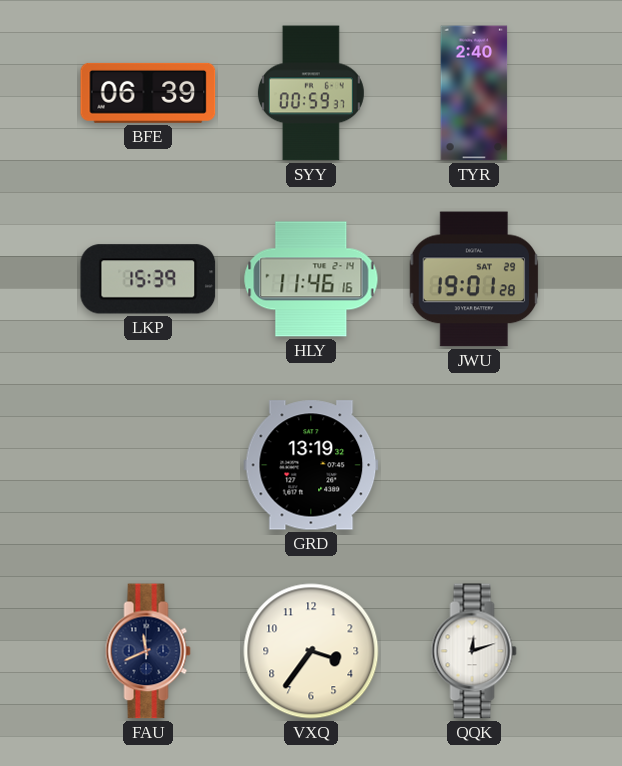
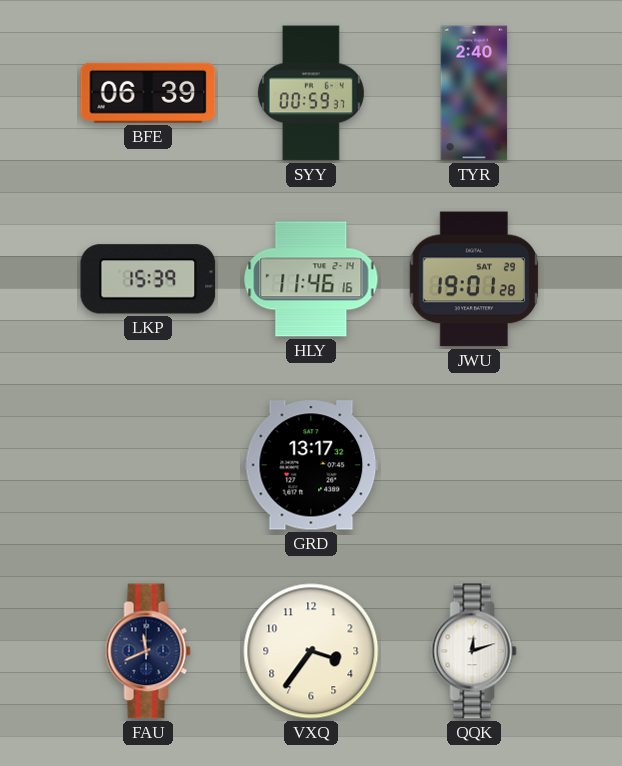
GRD: 13:19 -> 13:17 (311, 465)
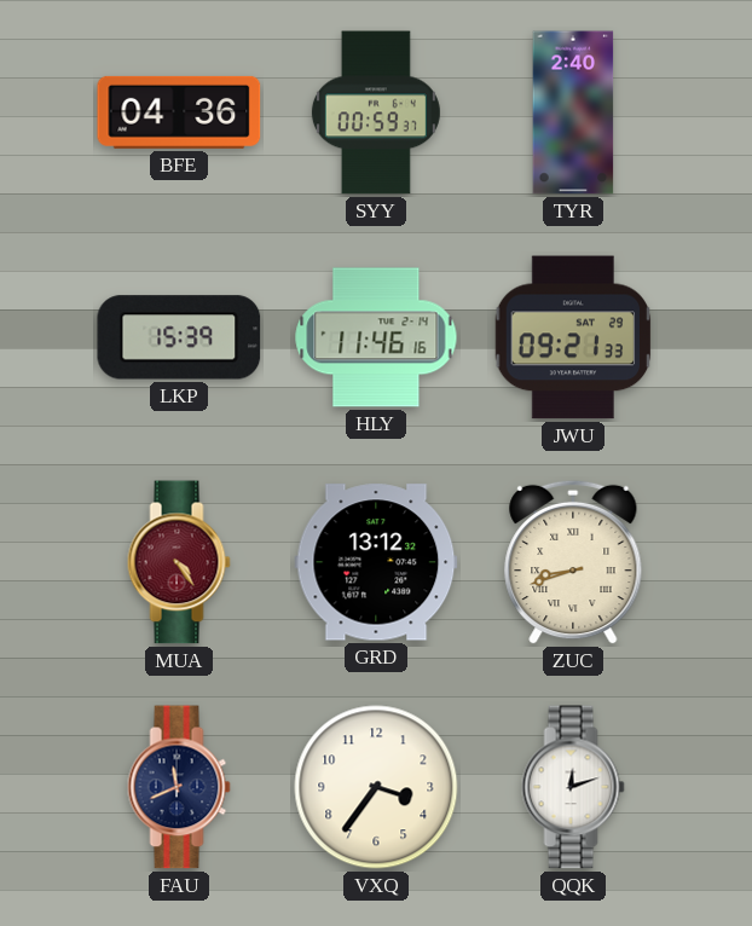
BFE: 06:39 -> 04:36 (179, 112)
JWU: 19:01 -> 09:21 (573, 337)
MUA: none -> 4:24 (179, 562)
GRD: 13:17 -> 13:12 (376, 562)
ZUC: none -> 8:42 (573, 562)
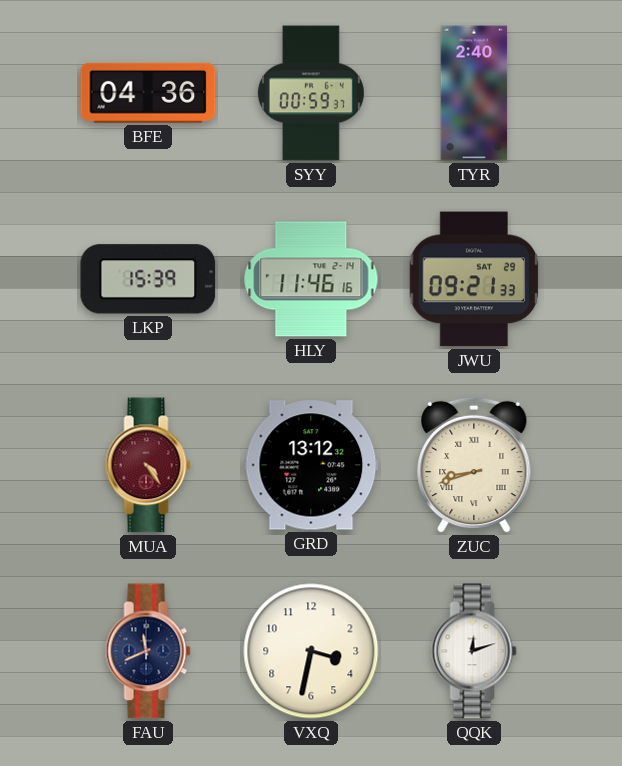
VXQ: 3:36 -> 3:32 (311, 651)
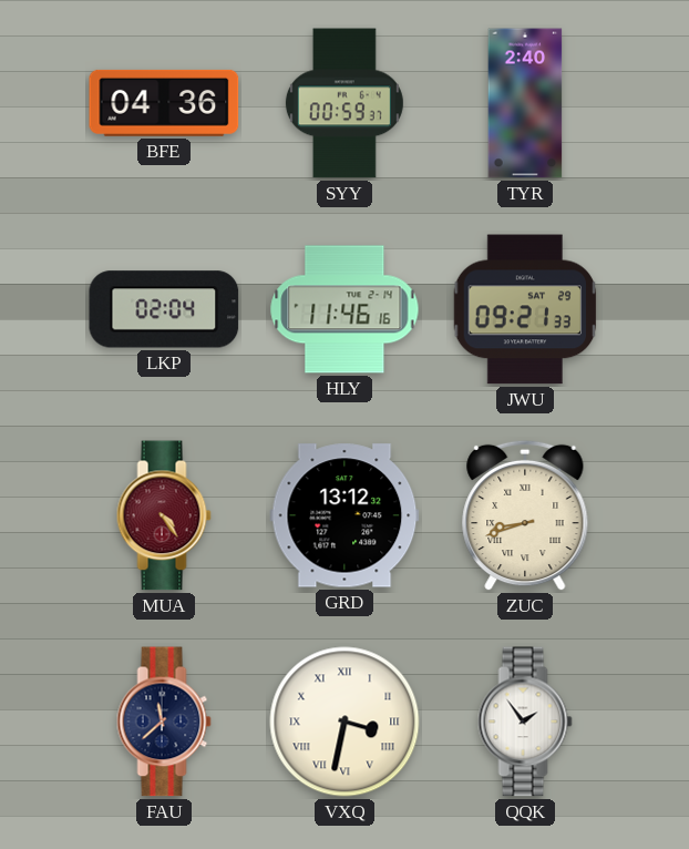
LKP: 15:39 -> 02:04 (164, 309)
FAU: 11:41 -> 11:38 (164, 722)
VXQ numerals: Arabic -> Roman (344, 722)
QQK: 12:12 -> 1:54 (525, 722)
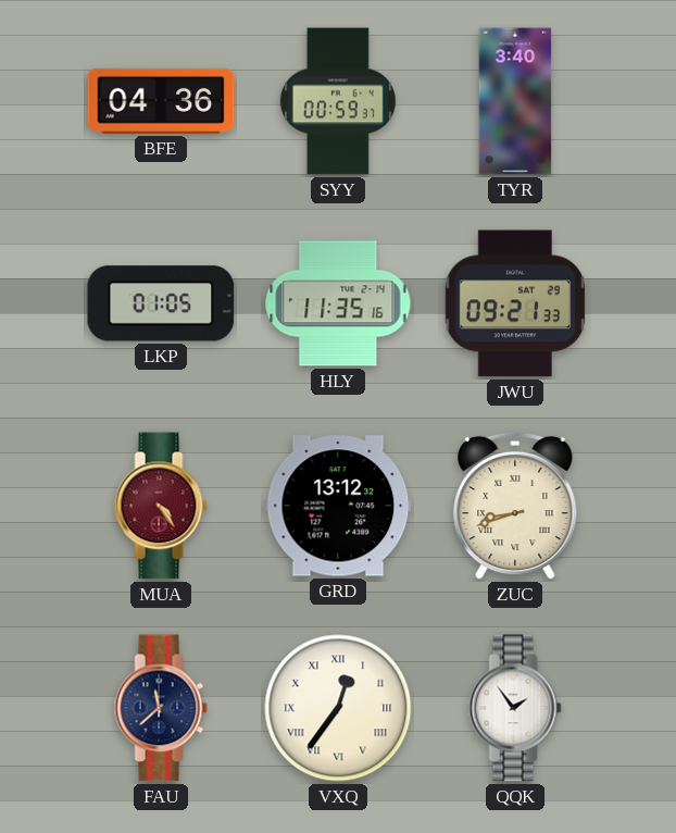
TYR: 2:40 -> 3:40 (515, 101)
LKP: 02:04 -> 01:05 (161, 303)
HLY: 11:46 -> 11:35 (338, 303)
VXQ: 3:32 -> 12:36 (338, 708)
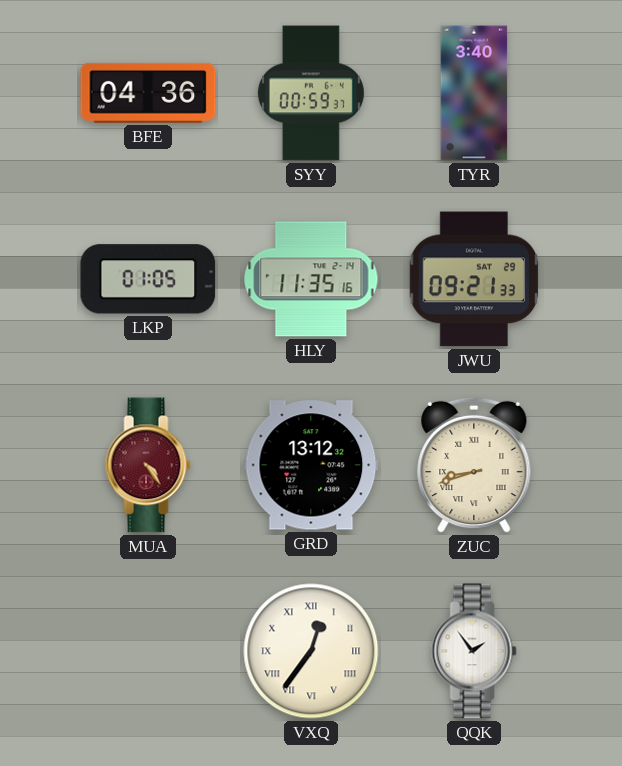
FAU: 11:38 -> none (161, 708)
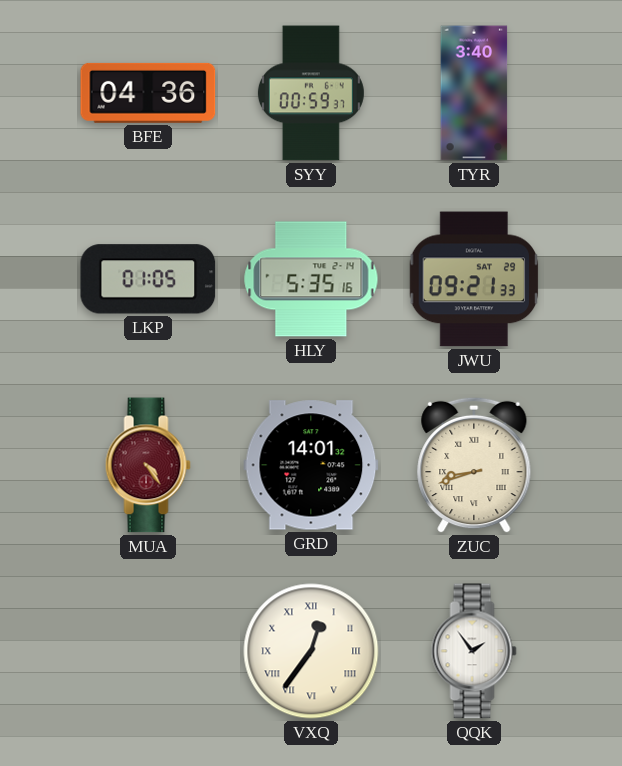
HLY: 11:35 -> 5:35 (311, 279)
GRD: 13:12 -> 14:01 (311, 465)
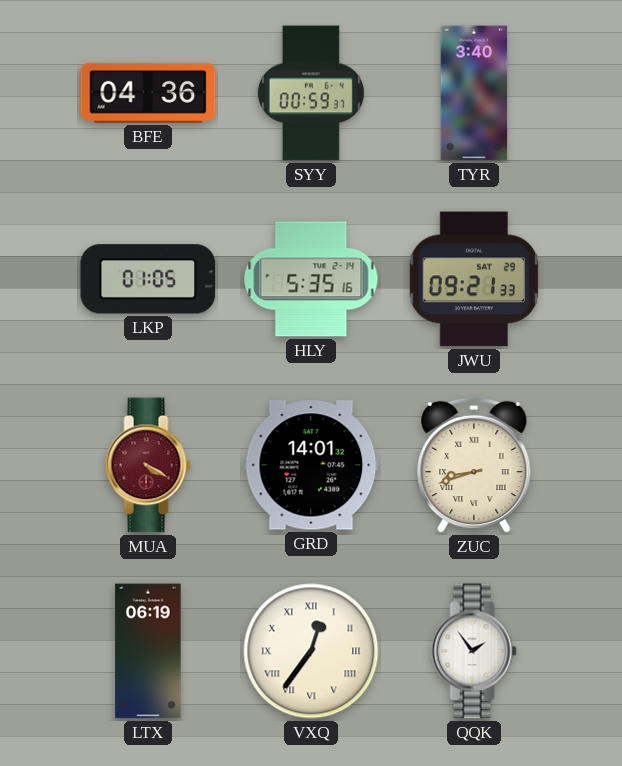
MUA: 4:24 -> 4:20 (148, 465)
LTX: none -> 06:19 (148, 651)
